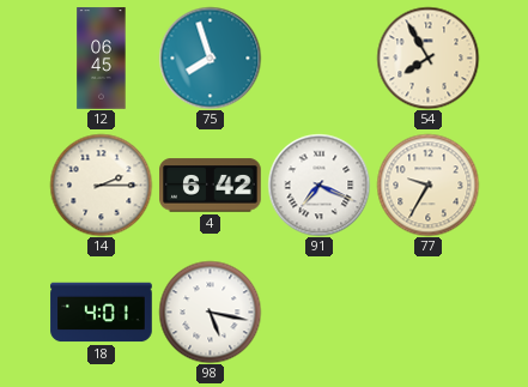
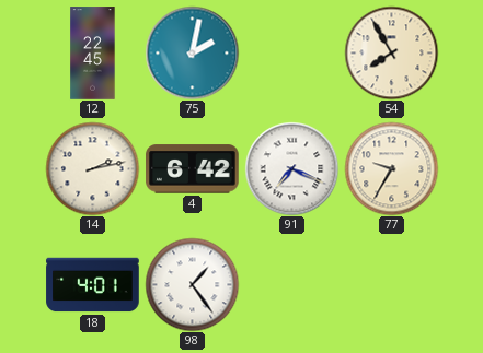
12: 06:45 -> 22:45 (93, 54)
75: 7:57 -> 2:02 (192, 52)
14: 2:15 -> 2:13 (92, 168)
98: 5:17 -> 1:24 (192, 284)
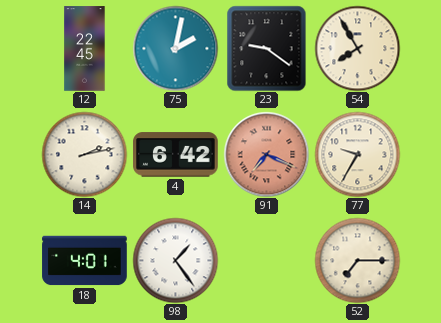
23: none -> 9:21 (267, 48)
91 dial: white -> salmon (266, 154)
52: none -> 7:15 (357, 260)
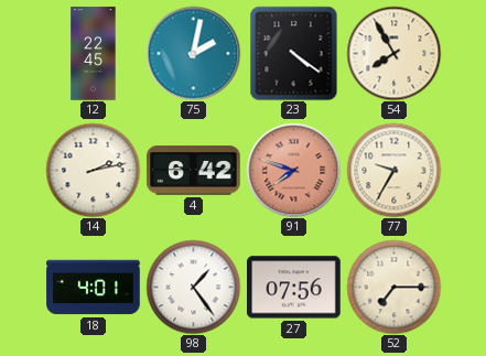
23: 9:21 -> 4:21 (294, 53)
91: 7:19 -> 7:48 (293, 170)
27: none -> 07:56 (294, 288)
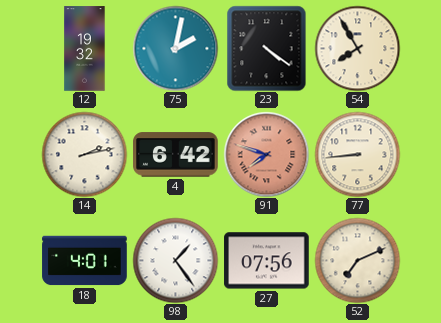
12: 22:45 -> 19:32 (85, 49)
77: 9:35 -> 8:44 (357, 154)
52: 7:15 -> 7:11 (357, 260)
